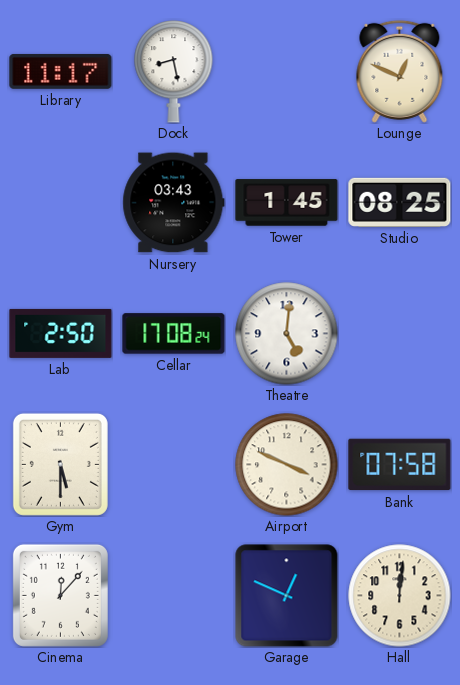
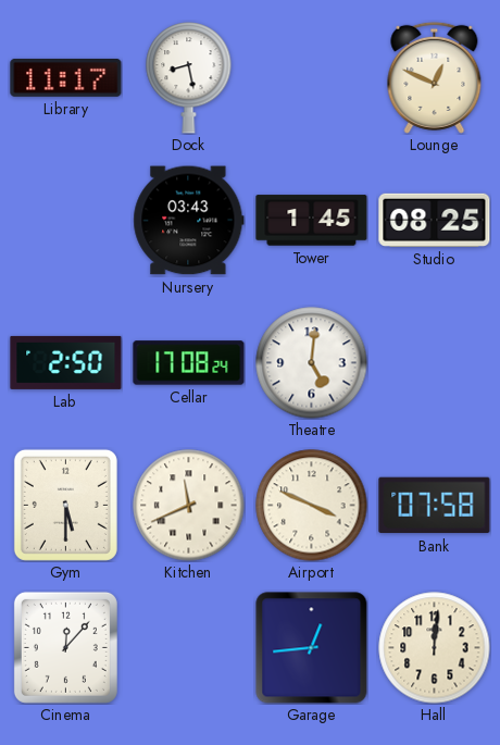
Kitchen: none -> 11:41 (189, 506)
Garage: 12:49 -> 12:44 (312, 648)
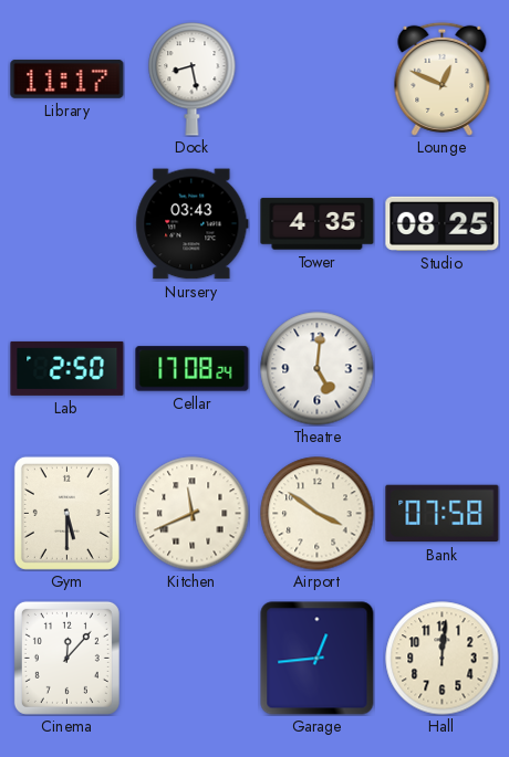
Tower: 1:45 -> 4:35 (318, 224)
Airport: 3:49 -> 3:51 (318, 514)
